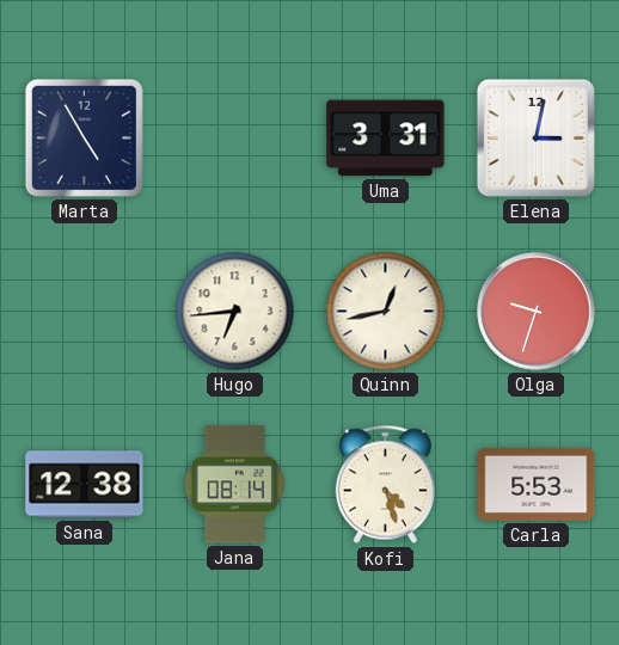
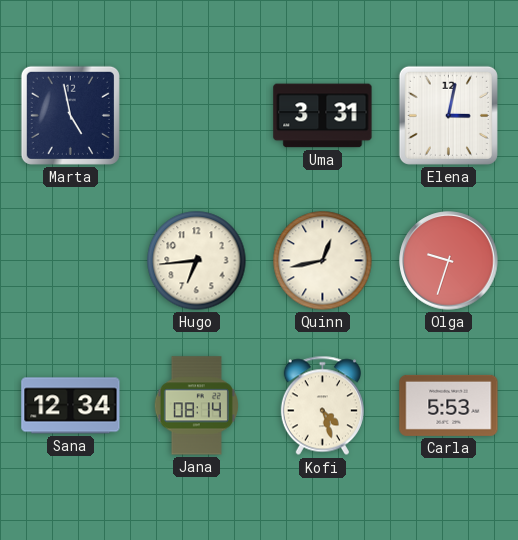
Marta: 4:55 -> 4:58 (70, 115)
Sana: 12:38 -> 12:34 (71, 406)
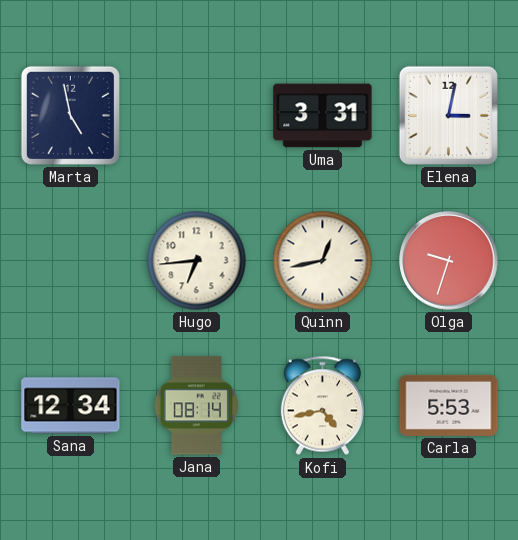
Kofi: 4:27 -> 4:43 (322, 406)
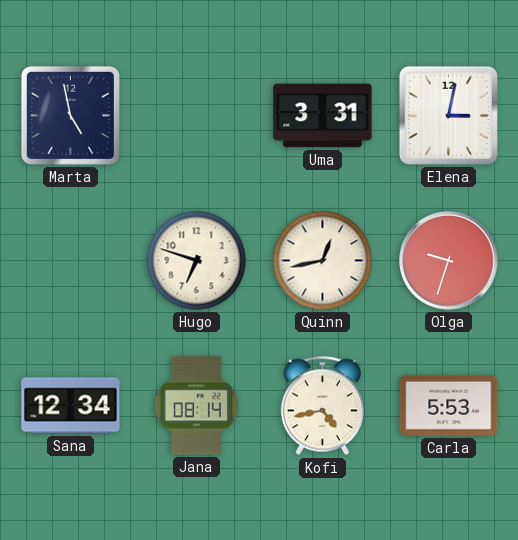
Hugo: 6:44 -> 6:48 (197, 261)
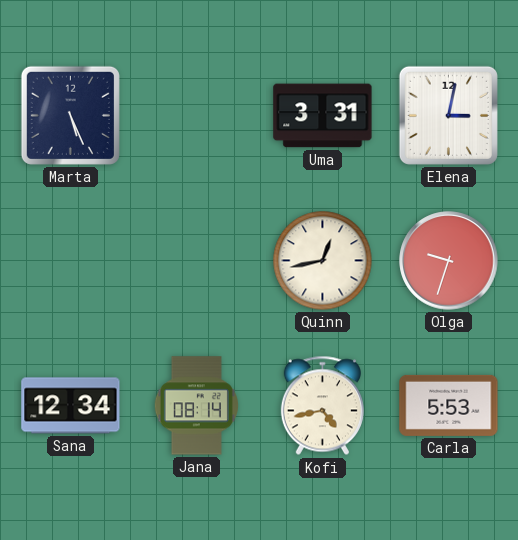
Marta: 4:58 -> 5:26 (70, 115)
Hugo: 6:48 -> none (197, 261)
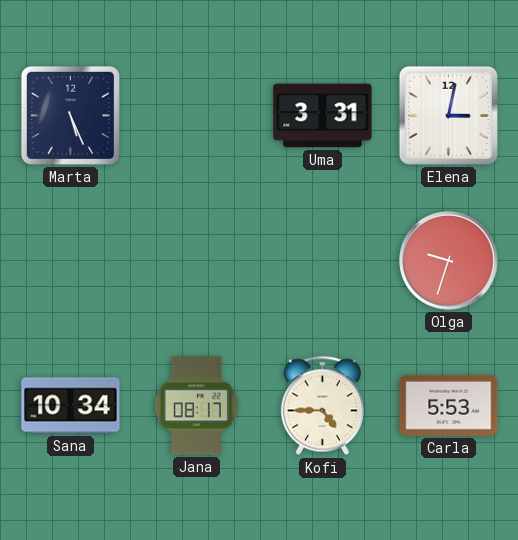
Quinn: 12:43 -> none (323, 261)
Sana: 12:34 -> 10:34 (71, 406)
Jana: 08:14 -> 08:17 (196, 406)
Kofi: 4:43 -> 4:45 (322, 406)
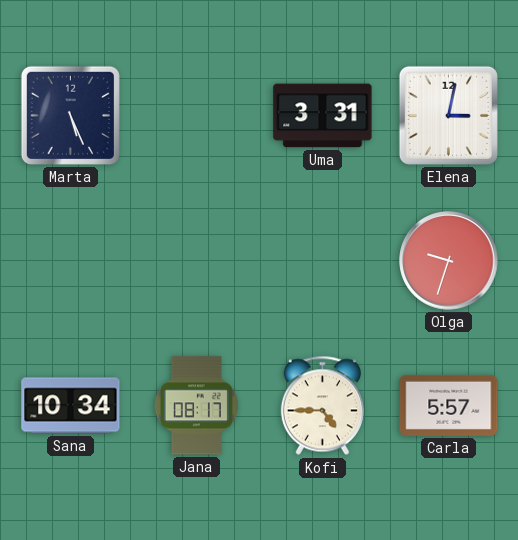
Carla: 5:53 -> 5:57 (449, 405)
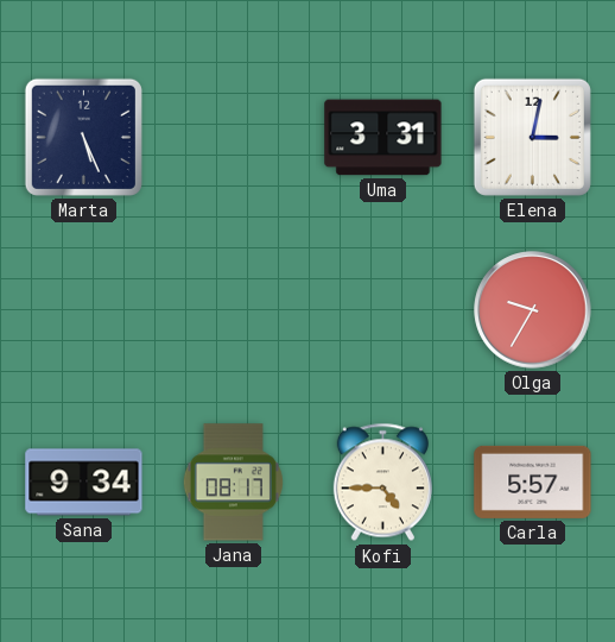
Olga: 9:33 -> 9:35 (533, 310)
Sana: 10:34 -> 9:34 (84, 483)
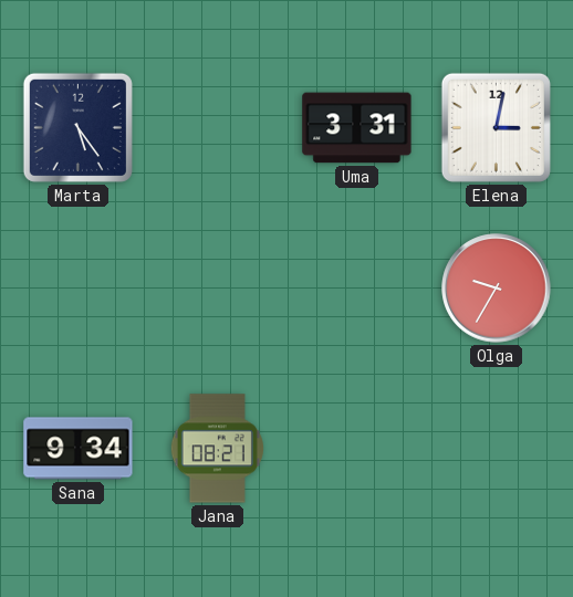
Marta: 5:26 -> 5:24 (77, 127)
Jana: 08:17 -> 08:21 (217, 449)
Kofi: 4:45 -> none (382, 483)
Carla: 5:57 -> none (533, 481)
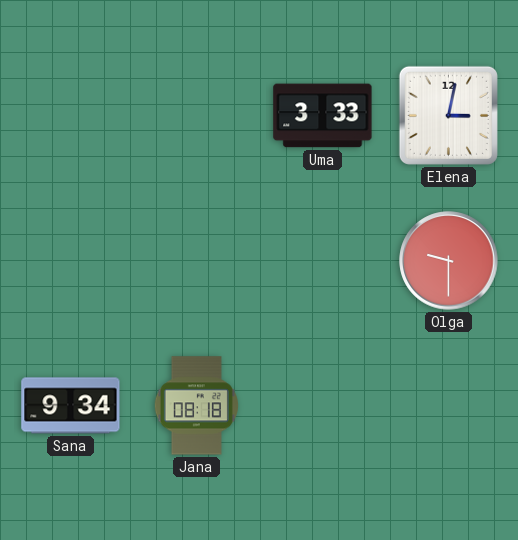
Marta: 5:24 -> none (77, 127)
Uma: 3:31 -> 3:33 (323, 116)
Olga: 9:35 -> 9:30 (449, 261)
Jana: 08:21 -> 08:18 (196, 406)
